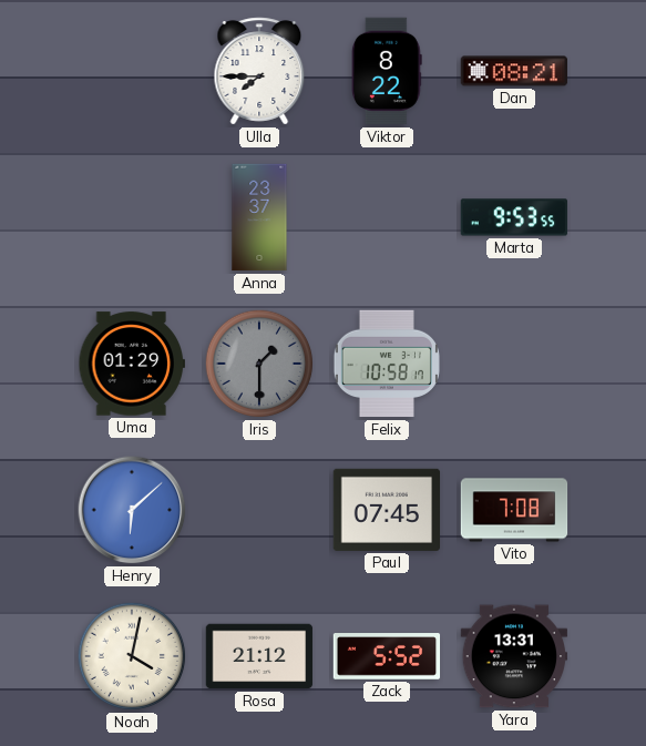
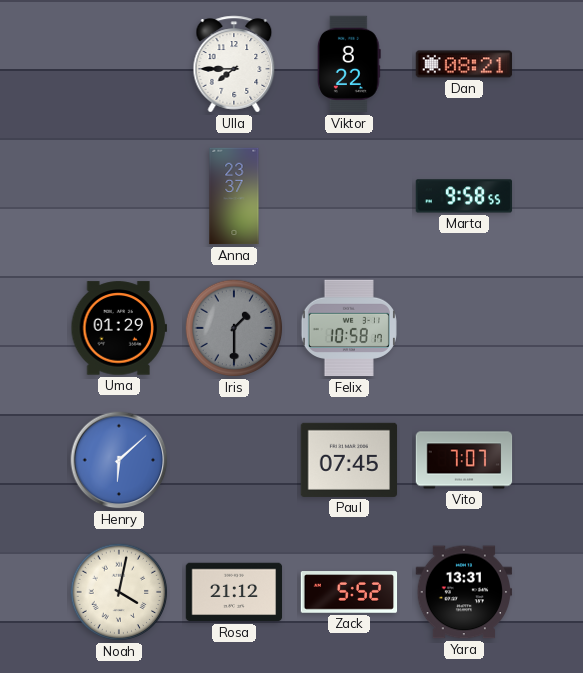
Marta: 9:53 -> 9:58 (464, 196)
Vito: 7:08 -> 7:07 (464, 460)
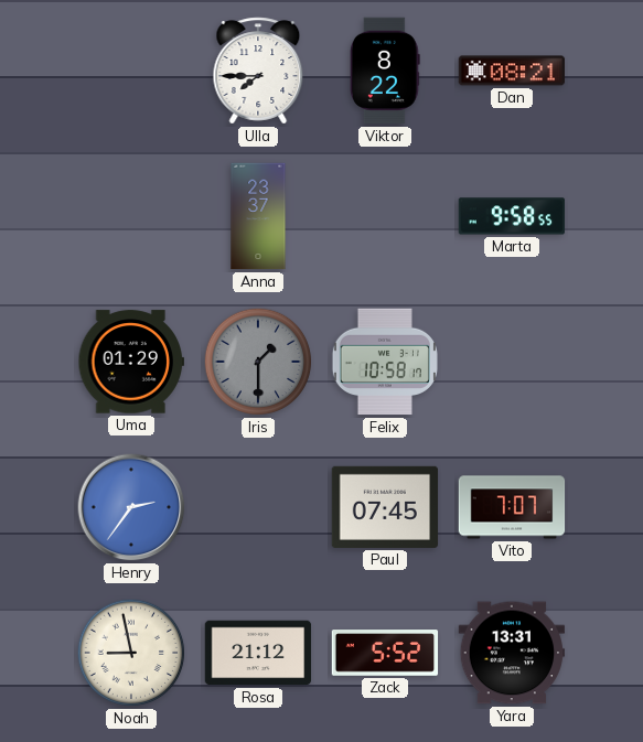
Henry: 6:08 -> 2:36 (131, 507)
Noah: 4:02 -> 8:58 (131, 653)
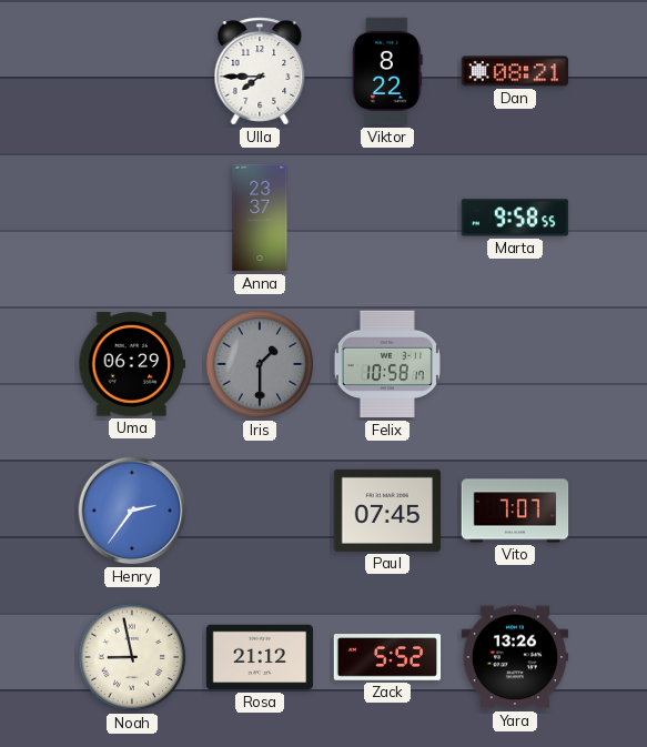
Uma: 01:29 -> 06:29 (132, 364)
Yara: 13:31 -> 13:26 (515, 657)
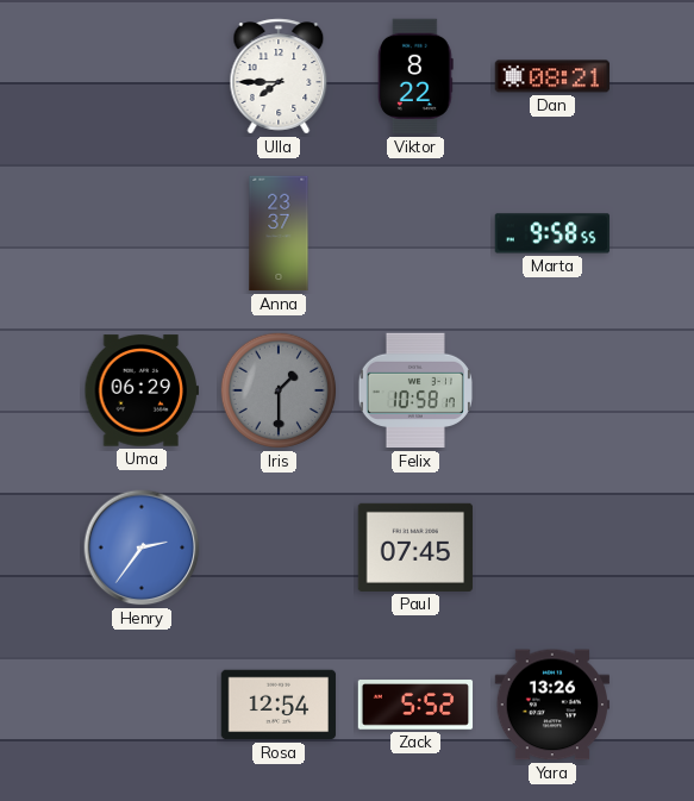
Vito: 7:07 -> none (515, 511)
Noah: 8:58 -> none (132, 657)
Rosa: 21:12 -> 12:54 (279, 705)
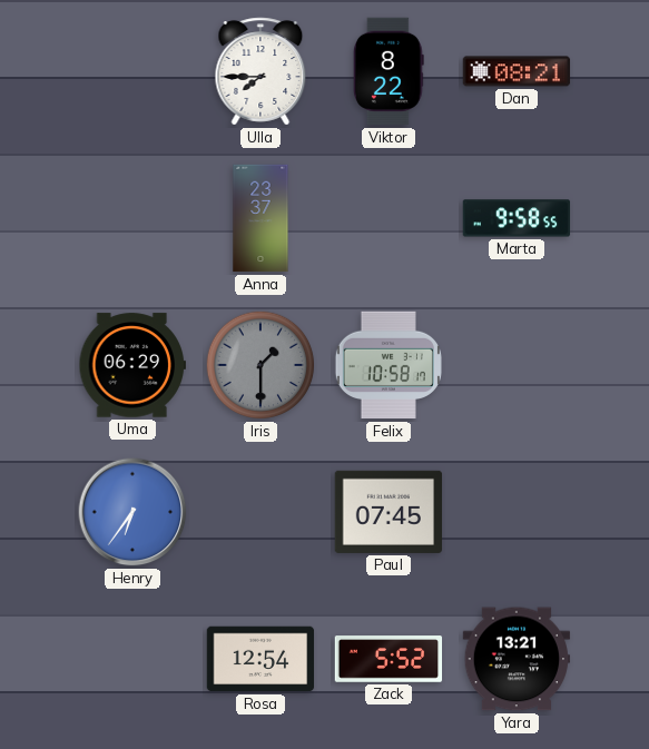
Henry: 2:36 -> 6:36 (132, 512)
Yara: 13:26 -> 13:21 (517, 659)
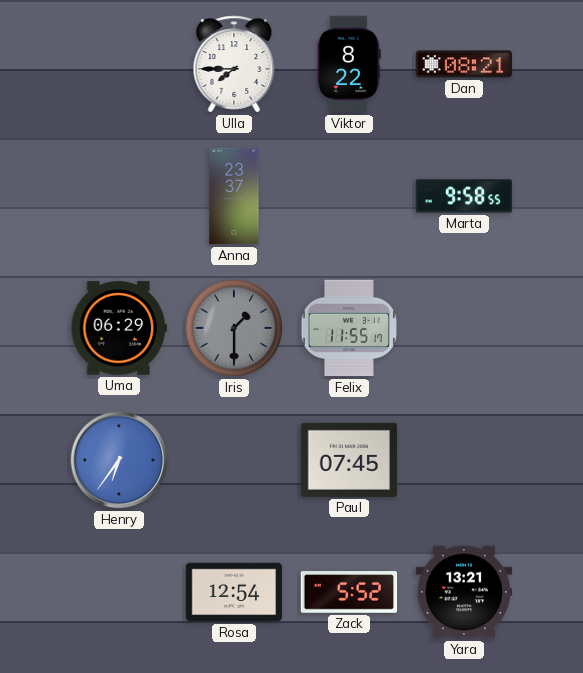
Felix: 10:58 -> 11:55 (349, 328)
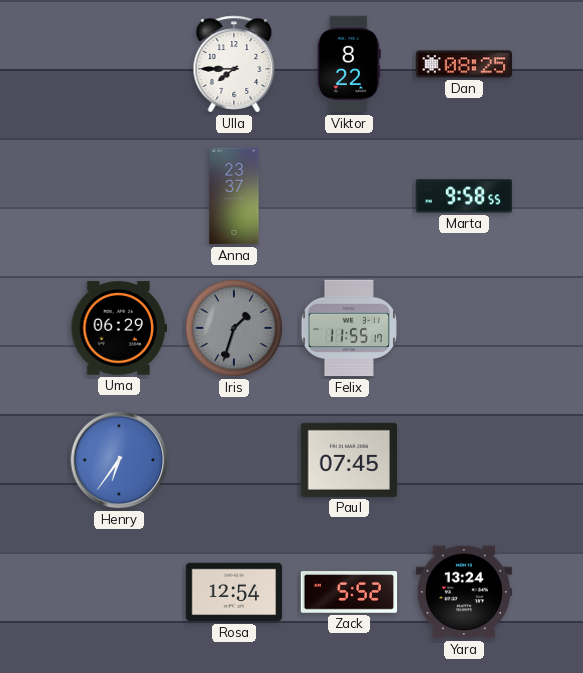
Dan: 08:21 -> 08:25 (464, 64)
Iris: 1:30 -> 1:33 (234, 328)
Yara: 13:21 -> 13:24 (464, 592)
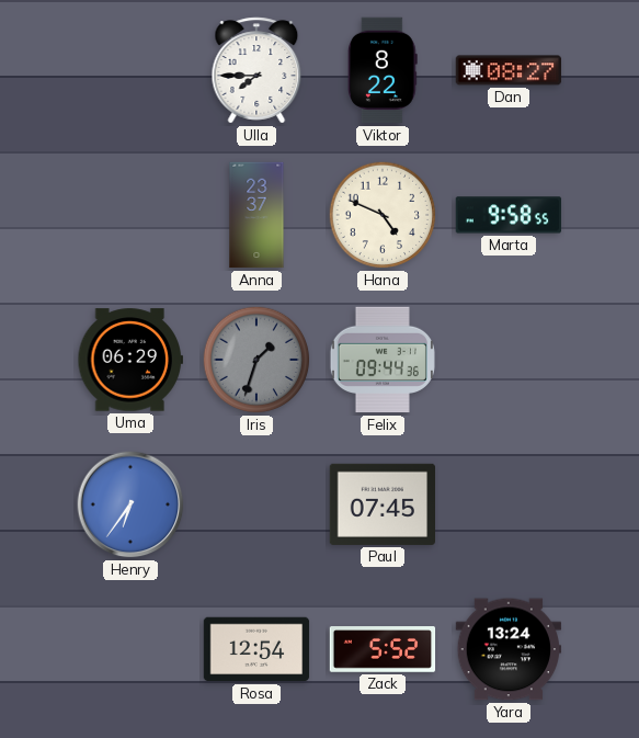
Dan: 08:25 -> 08:27 (509, 70)
Hana: none -> 4:49 (383, 215)
Felix: 11:55 -> 09:44 (383, 360)
